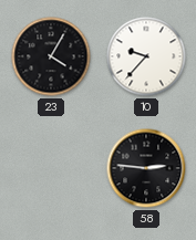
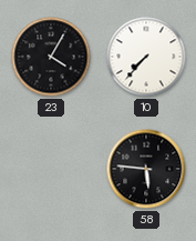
10: 9:37 -> 7:37 (146, 57)
58: 2:46 -> 5:46 (146, 169)
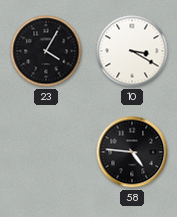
10: 7:37 -> 3:20 (132, 51)
58: 5:46 -> 4:46 (132, 152)
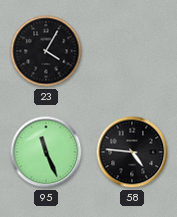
10: 3:20 -> none (132, 51)
95: none -> 11:26 (46, 152)
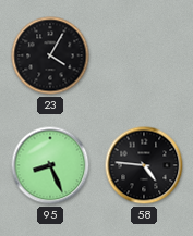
95: 11:26 -> 8:26 (50, 165)
